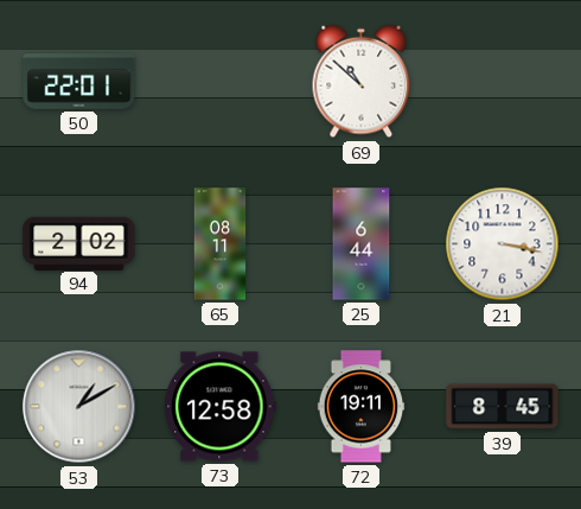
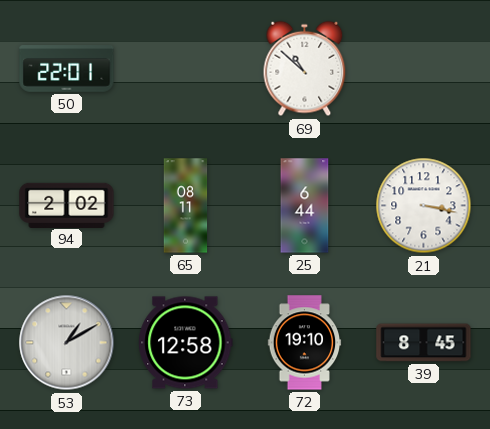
72: 19:11 -> 19:10 (305, 343)
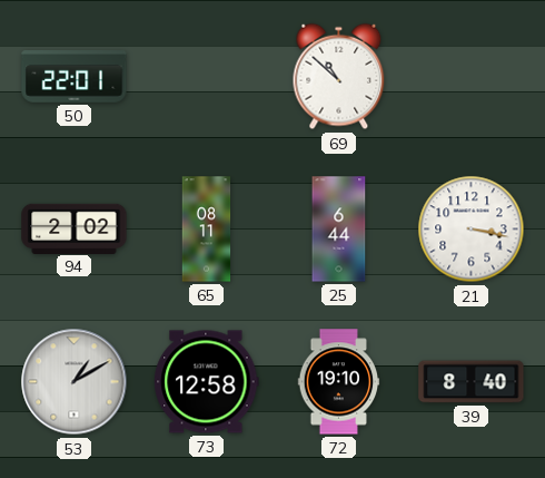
39: 8:45 -> 8:40 (472, 382)
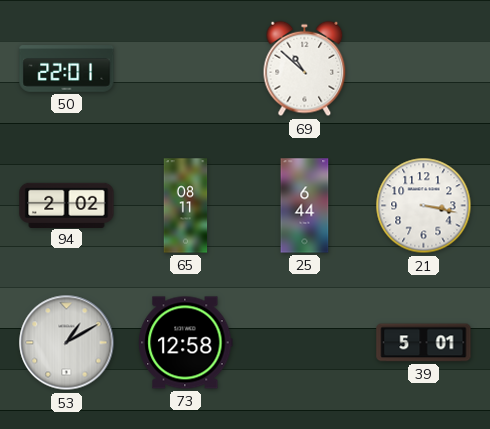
72: 19:10 -> none (339, 382)
39: 8:40 -> 5:01 (424, 343)
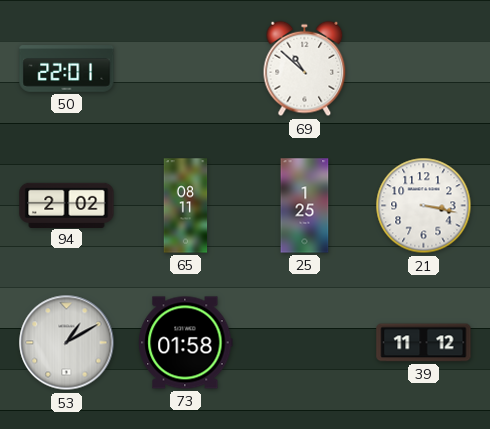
25: 6:44 -> 1:25 (305, 206)
73: 12:58 -> 01:58 (186, 343)
39: 5:01 -> 11:12 (424, 343)
